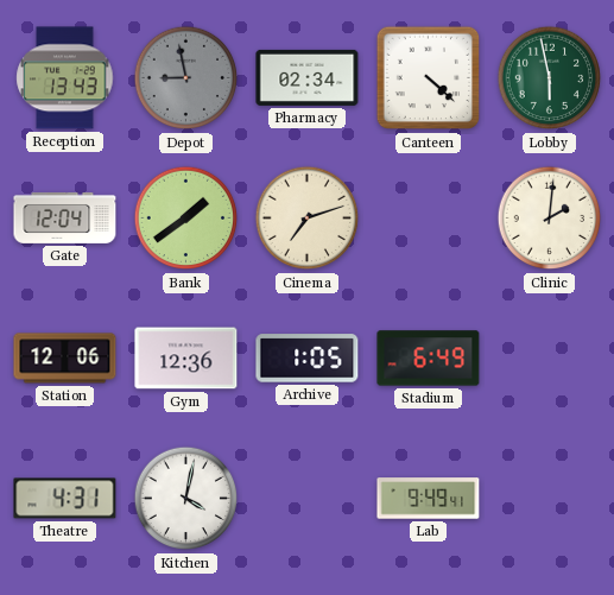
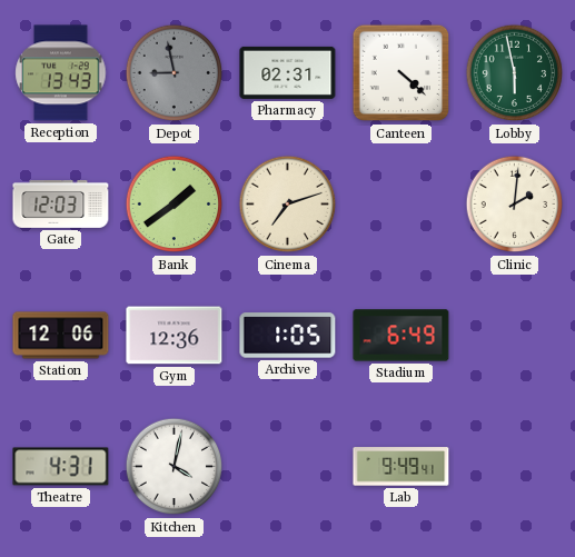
Pharmacy: 02:34 -> 02:31 (288, 72)
Gate: 12:04 -> 12:03 (61, 205)
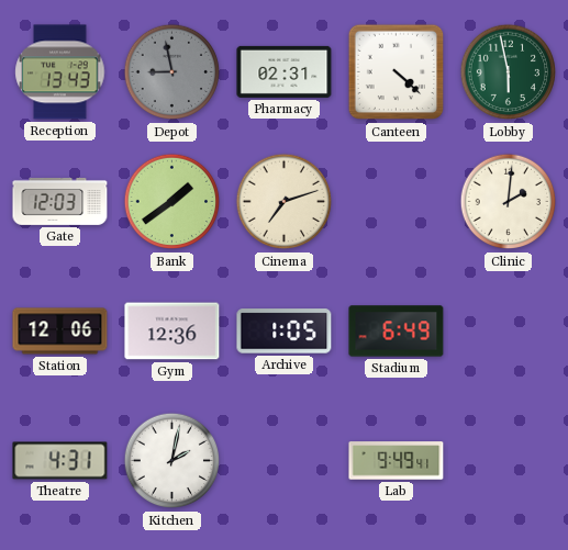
Kitchen: 4:02 -> 2:02 (172, 461)
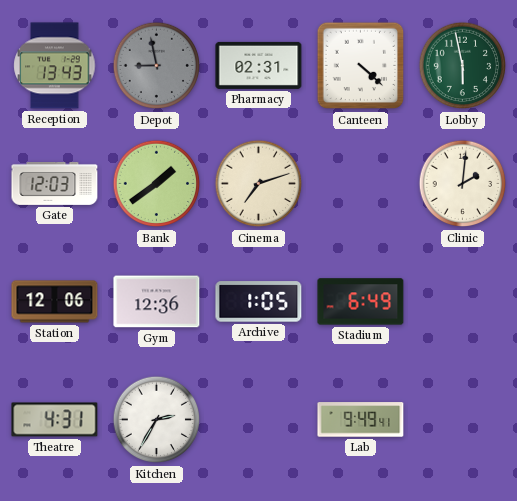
Kitchen: 2:02 -> 2:35 (157, 420)
